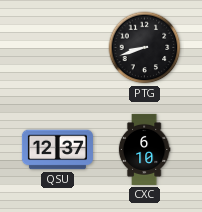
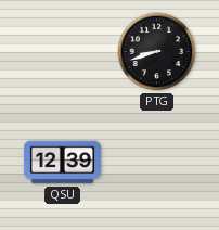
QSU: 12:37 -> 12:39 (62, 163)
CXC: 6:10 -> none (144, 149)
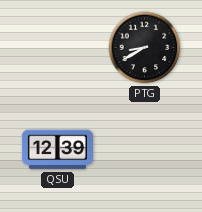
PTG: 8:42 -> 8:40 (145, 48)
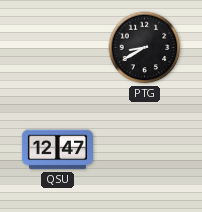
QSU: 12:39 -> 12:47 (57, 150)
